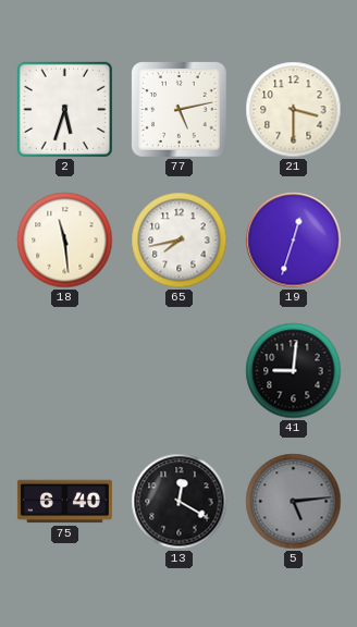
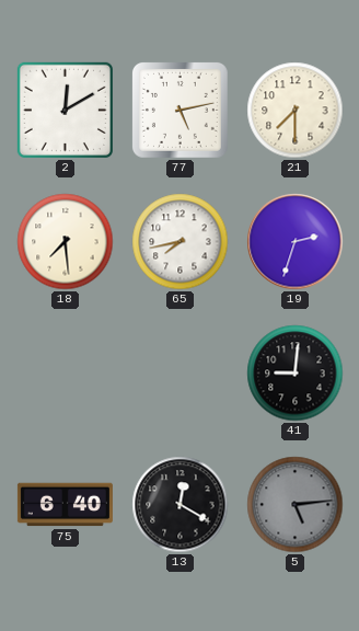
2: 5:33 -> 12:10 (65, 110)
21: 3:30 -> 7:30 (296, 111)
18: 11:29 -> 7:29 (66, 242)
19: 12:33 -> 2:33 (296, 242)
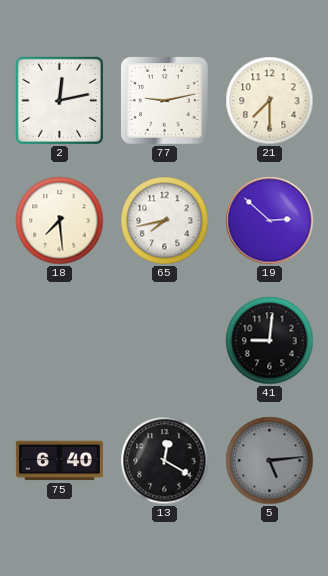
2: 12:10 -> 12:13 (59, 100)
77: 5:13 -> 9:13 (164, 100)
19: 2:33 -> 2:52 (270, 221)
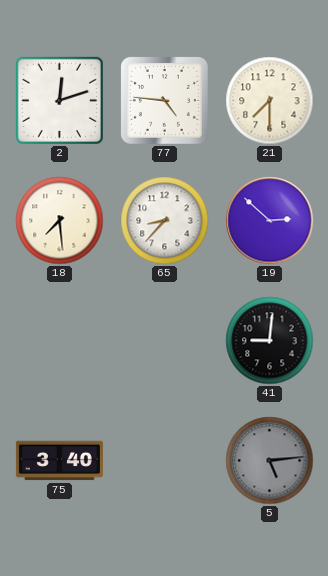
2: 12:13 -> 12:12 (59, 100)
77: 9:13 -> 4:46 (164, 100)
65: 7:43 -> 8:37 (165, 221)
75: 6:40 -> 3:40 (59, 461)
13: 12:20 -> none (165, 461)
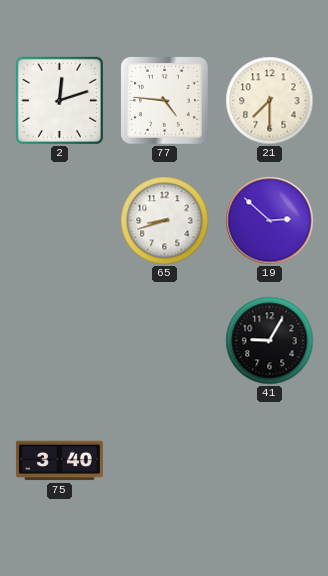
18: 7:29 -> none (60, 221)
65: 8:37 -> 8:42 (165, 221)
41: 9:01 -> 9:05 (270, 341)
5: 5:14 -> none (270, 461)
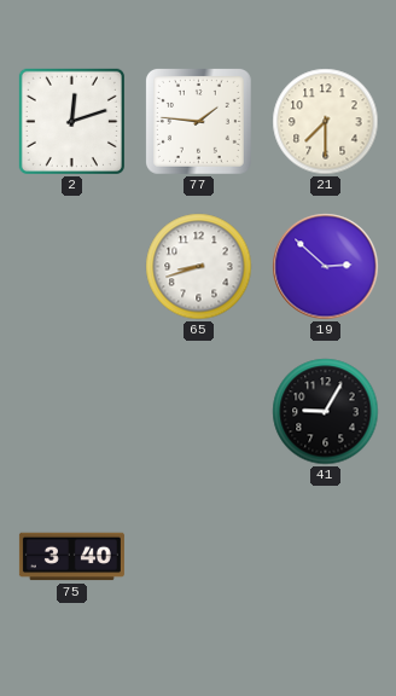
77: 4:46 -> 1:46 (198, 121)
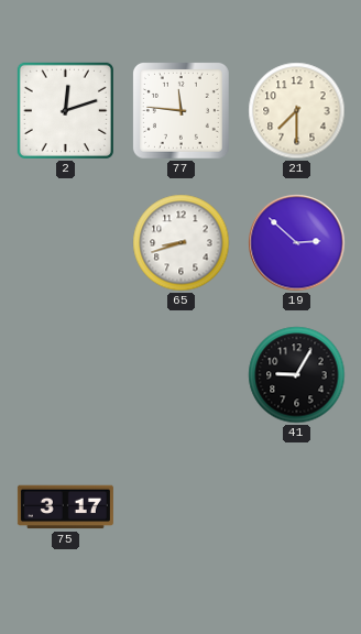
77: 1:46 -> 11:46 (180, 110)
75: 3:40 -> 3:17 (65, 507)
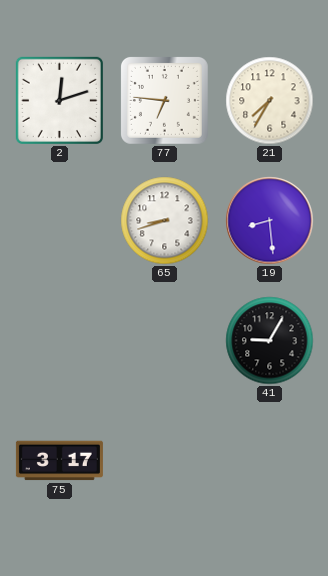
77: 11:46 -> 6:46 (164, 100)
21: 7:30 -> 7:35 (270, 101)
19: 2:52 -> 8:29 (270, 221)
